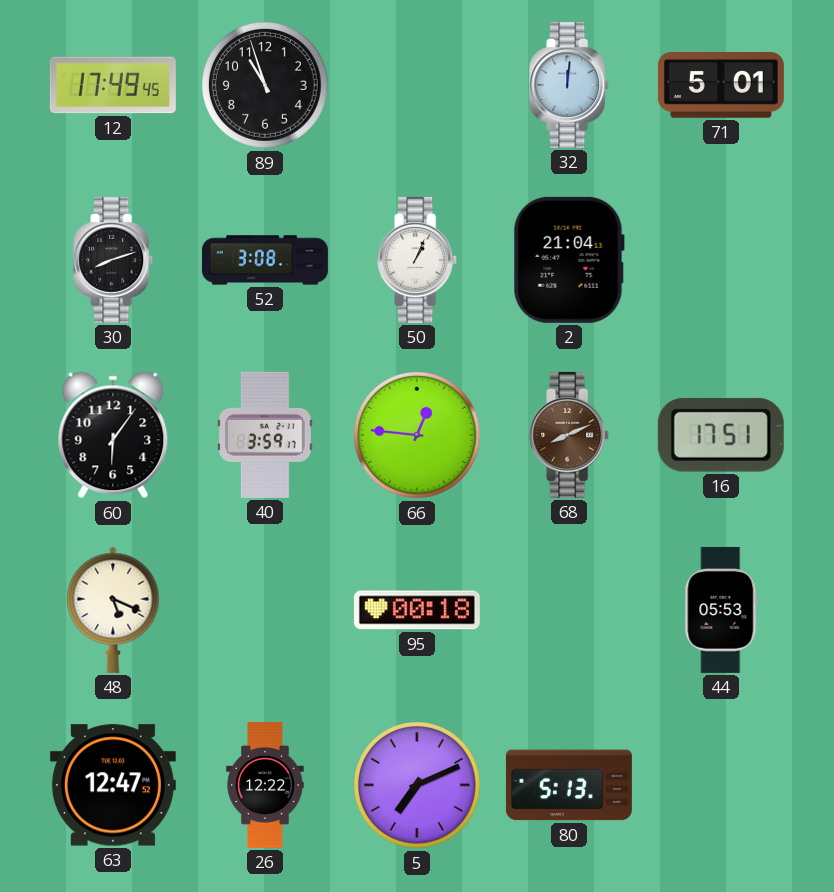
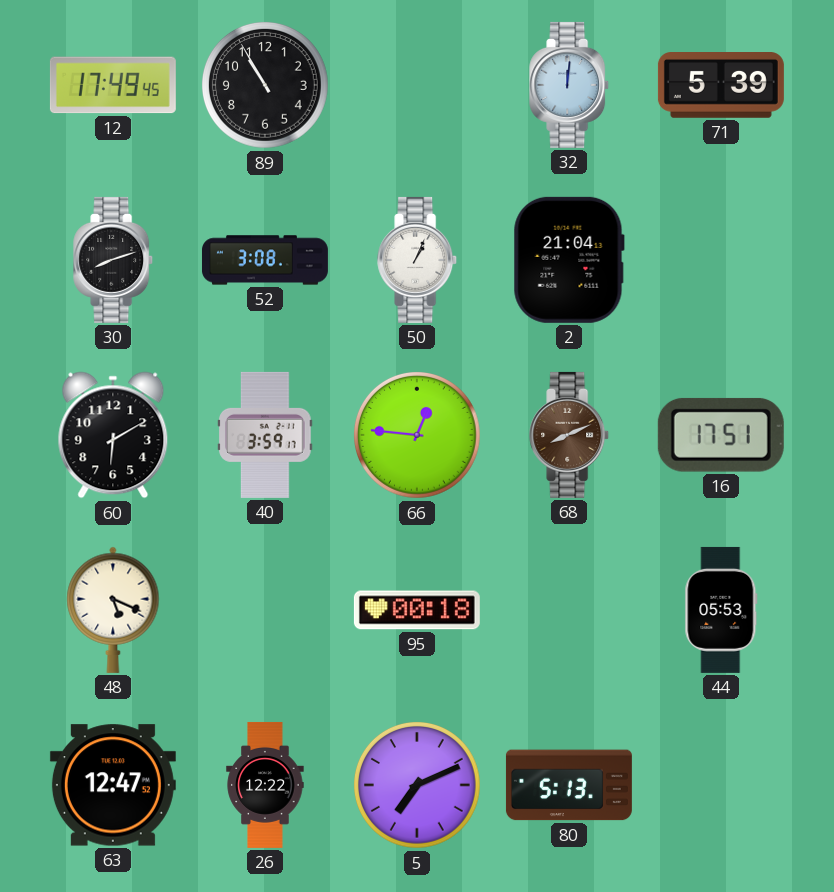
89: 10:57 -> 10:55 (266, 86)
71: 5:01 -> 5:39 (721, 86)
60: 6:06 -> 6:10 (113, 435)
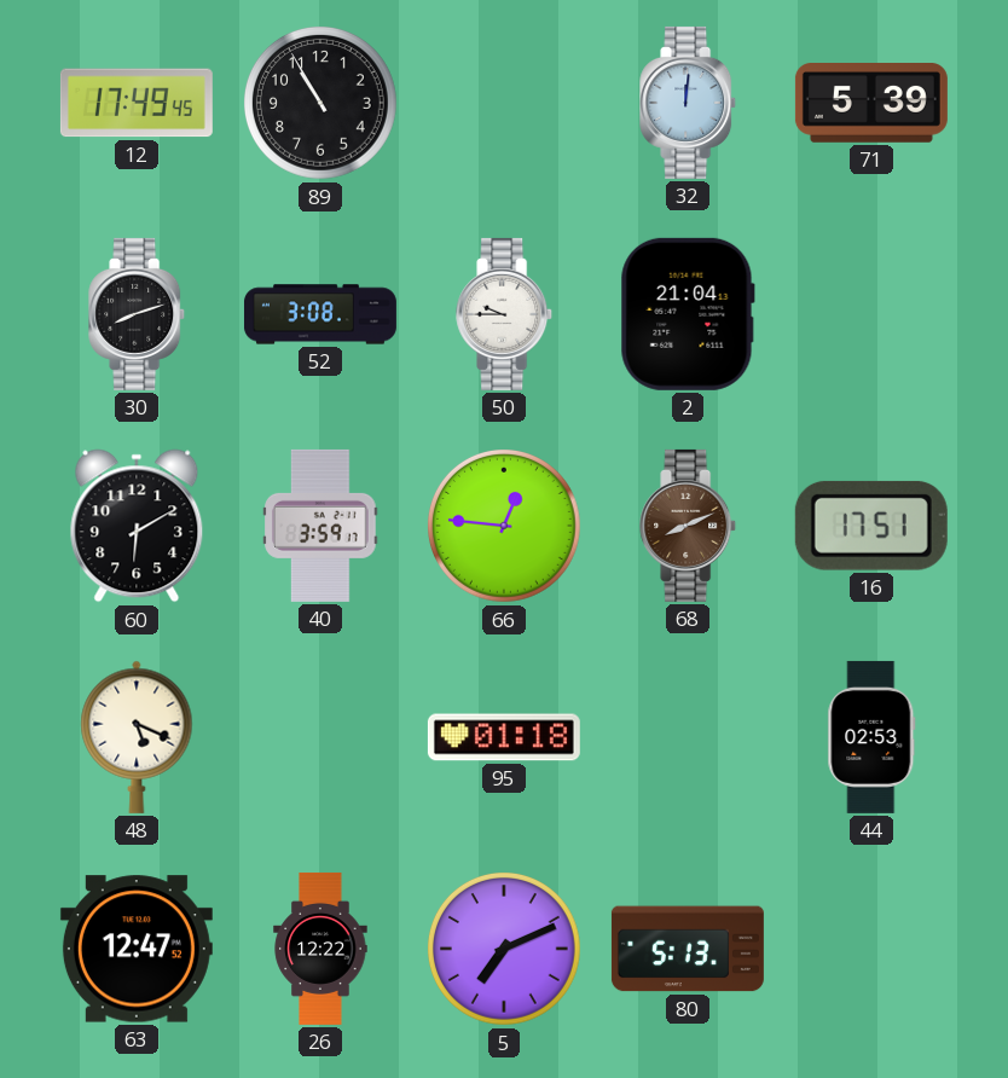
50: 1:04 -> 9:45 (505, 314)
95: 00:18 -> 01:18 (504, 737)
44: 05:53 -> 02:53 (871, 737)
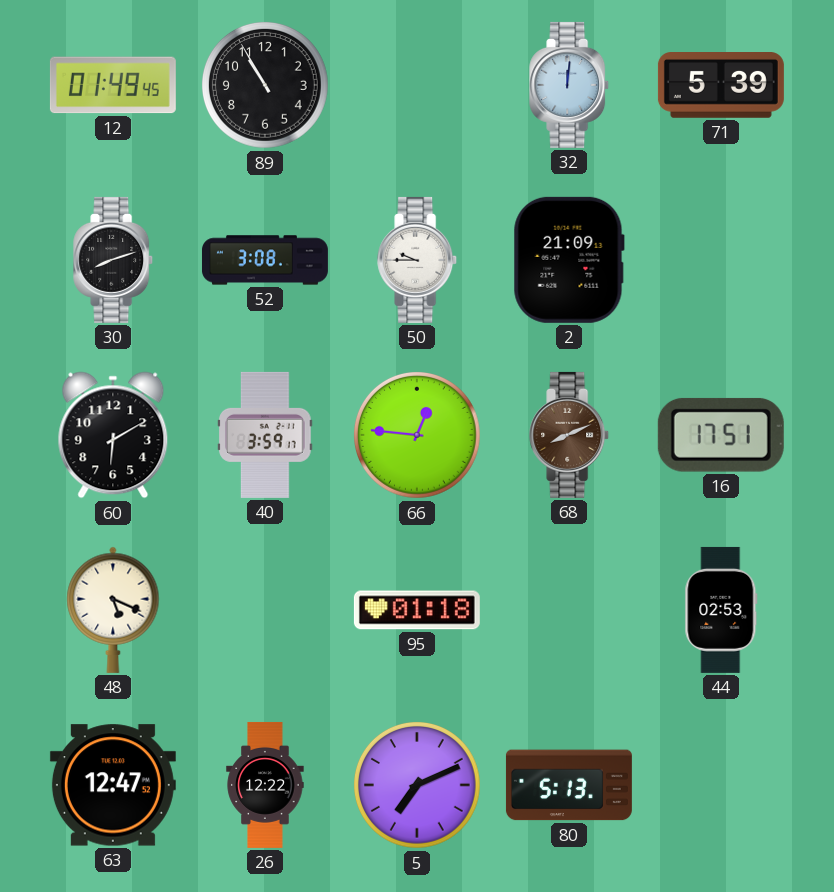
12: 17:49 -> 01:49 (113, 85)
2: 21:04 -> 21:09 (569, 260)
